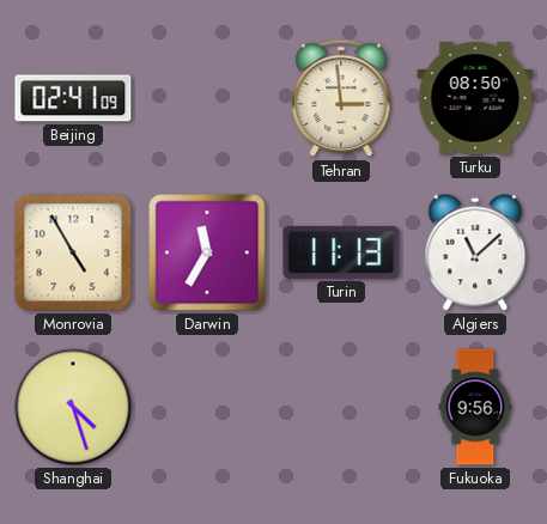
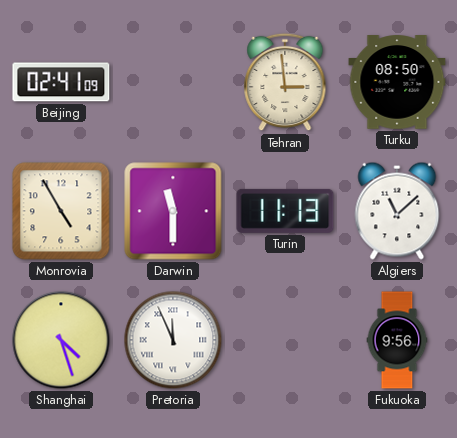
Darwin: 11:35 -> 11:30 (173, 211)
Pretoria: none -> 11:56 (173, 340)
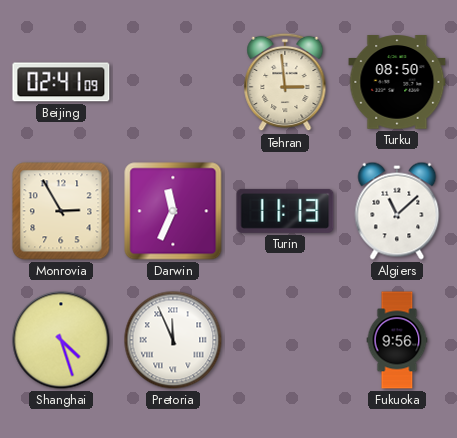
Monrovia: 4:55 -> 2:55 (61, 211)
Darwin: 11:30 -> 11:34 (173, 211)
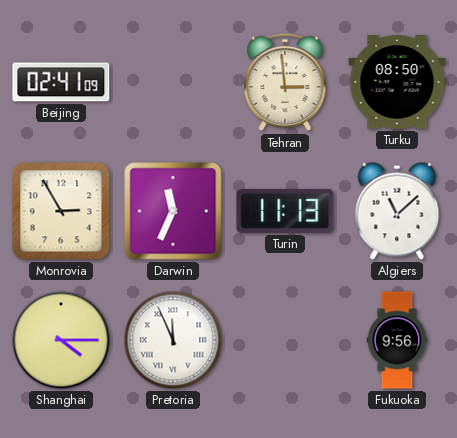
Shanghai: 4:27 -> 4:15 (61, 340)
